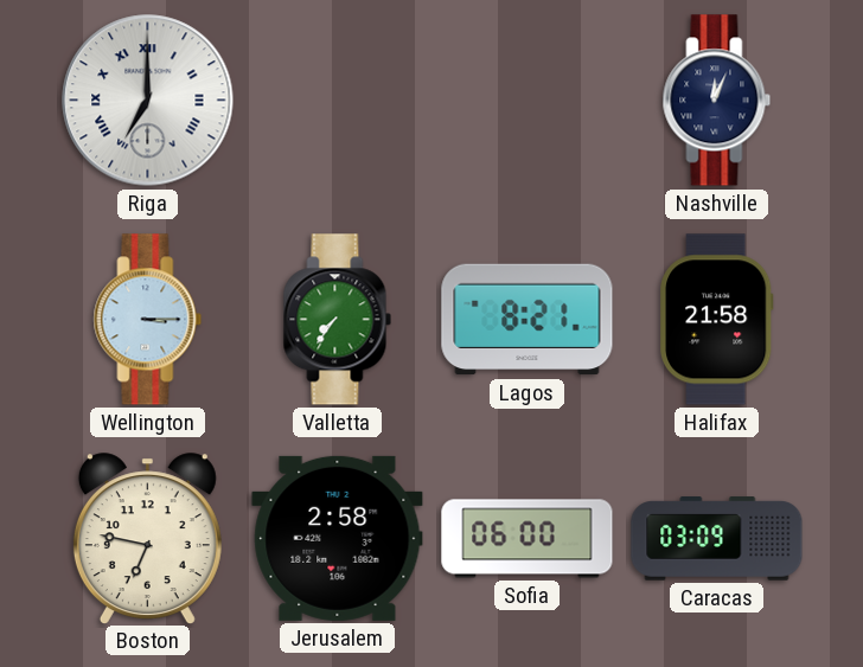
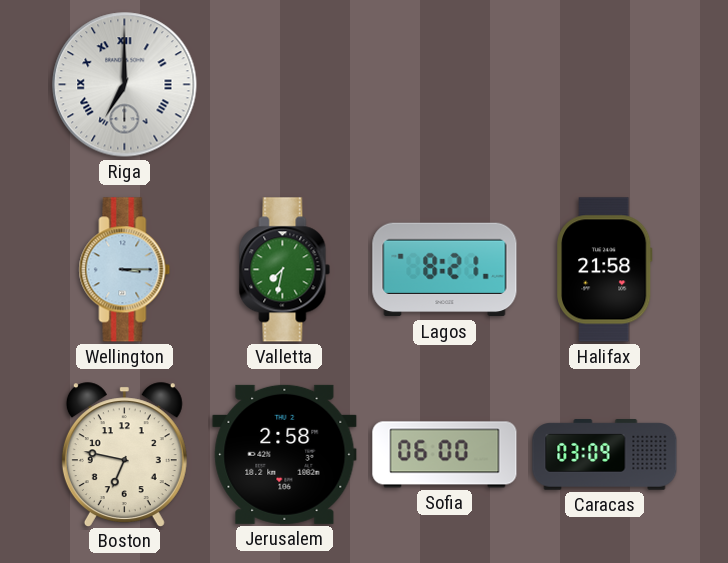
Nashville: 12:04 -> none (717, 101)
Valletta: 7:36 -> 7:32 (285, 270)
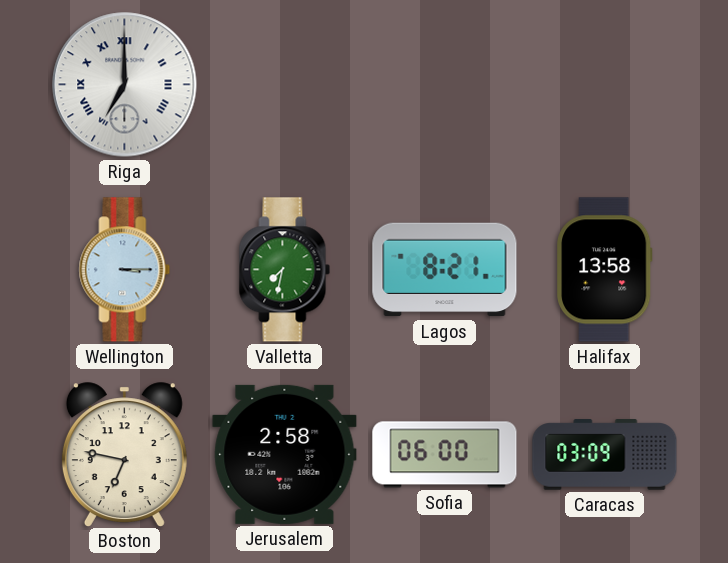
Halifax: 21:58 -> 13:58 (605, 270)
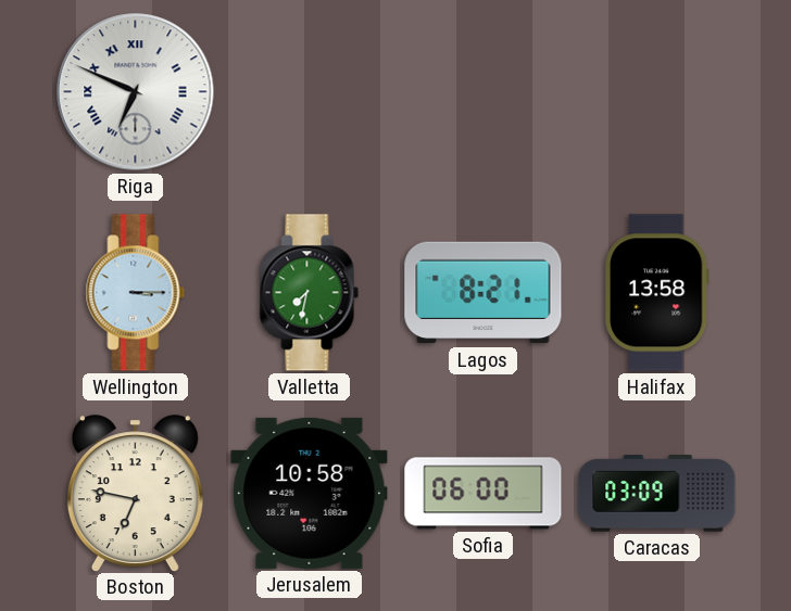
Riga: 7:00 -> 6:49 (136, 92)
Jerusalem: 2:58 -> 10:58 (310, 493)
